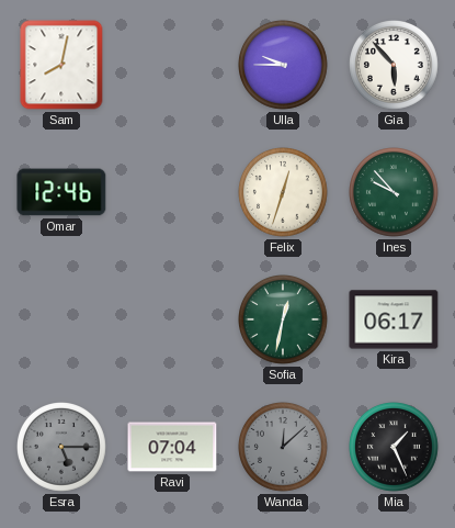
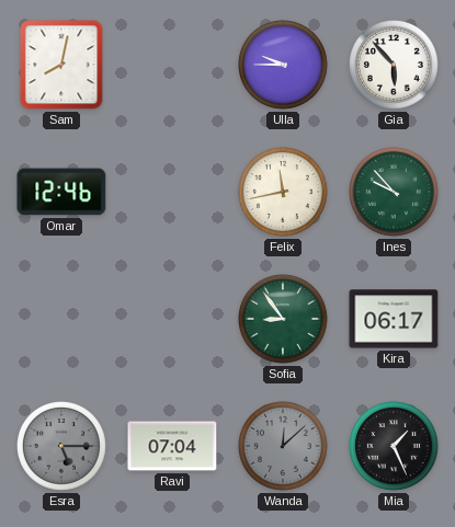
Felix: 12:33 -> 11:43 (284, 193)
Sofia: 12:32 -> 8:54 (284, 320)
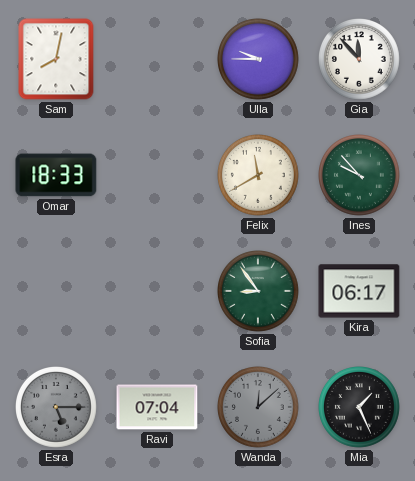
Gia: 5:53 -> 11:53 (360, 60)
Omar: 12:46 -> 18:33 (56, 175)
Felix: 11:43 -> 11:40 (259, 176)
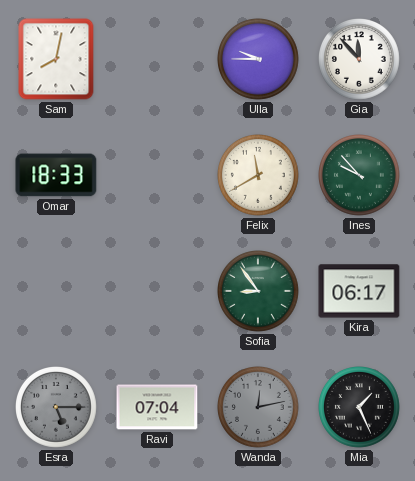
Wanda: 12:08 -> 12:13 (259, 408)
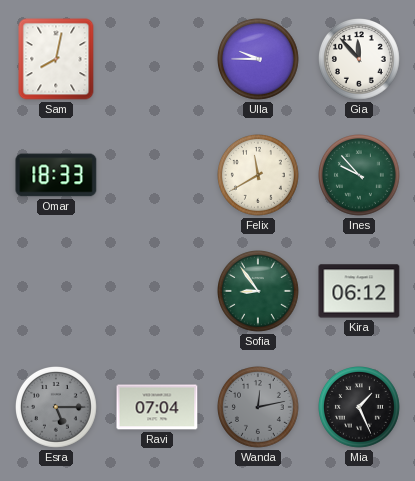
Kira: 06:17 -> 06:12 (359, 291)
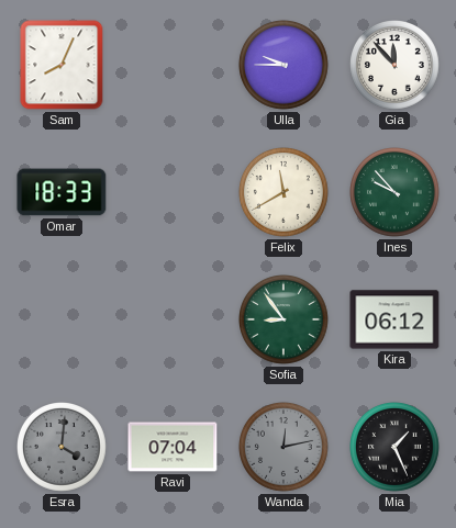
Sam: 8:02 -> 8:04 (62, 65)
Esra: 5:15 -> 4:01 (63, 448)
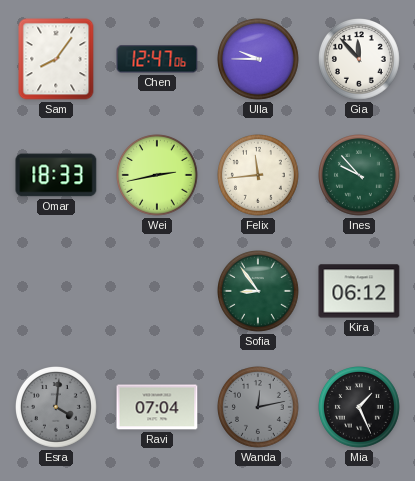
Sam: 8:04 -> 8:06 (56, 59)
Chen: none -> 12:47 (157, 59)
Wei: none -> 2:43 (158, 176)
Felix: 11:40 -> 11:44 (259, 176)
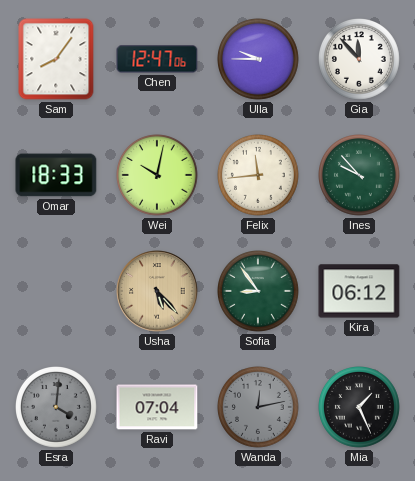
Wei: 2:43 -> 10:02 (158, 176)
Usha: none -> 5:23 (157, 291)
